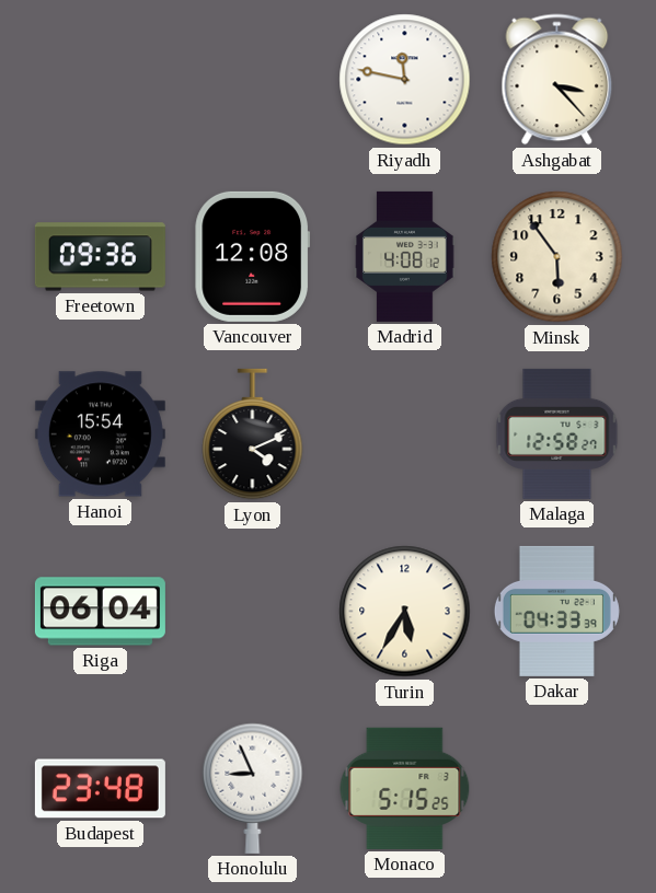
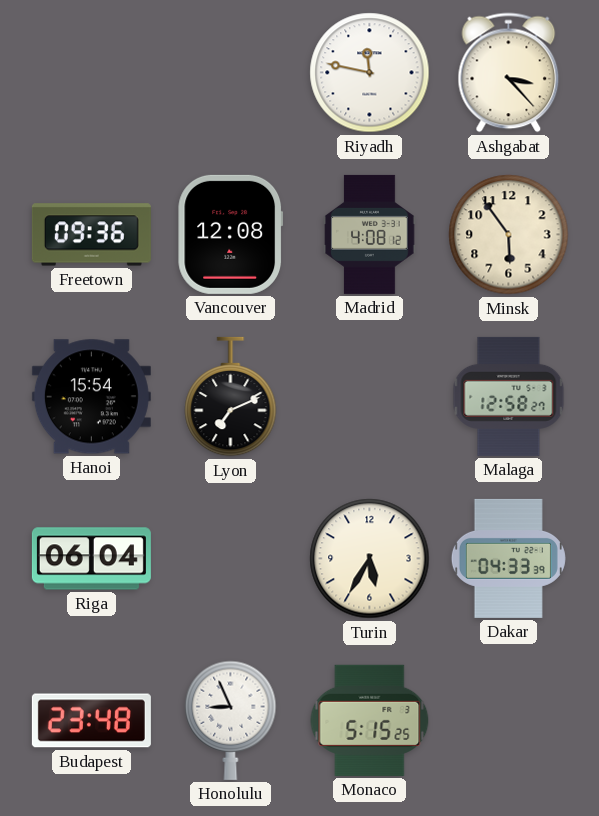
Lyon: 4:11 -> 7:11 (231, 397)
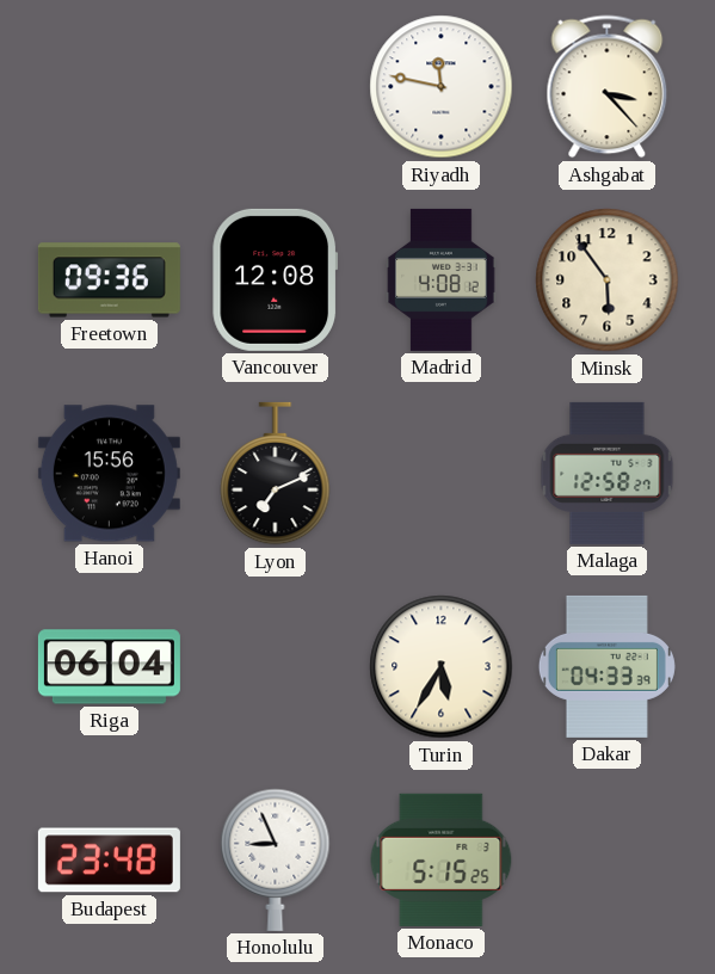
Hanoi: 15:54 -> 15:56 (109, 474)
